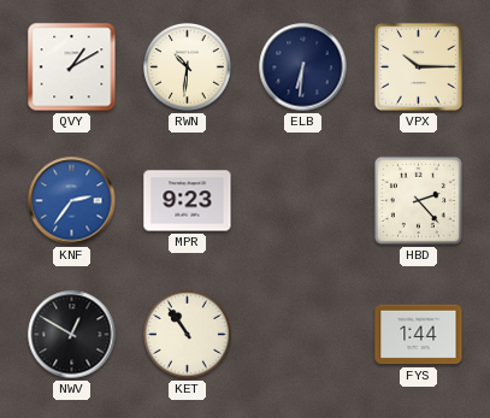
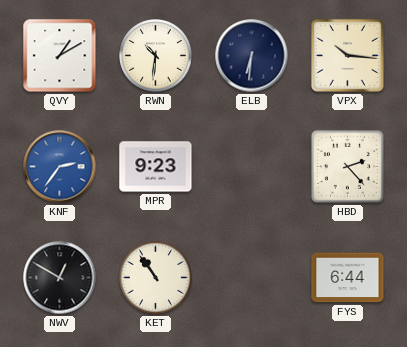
VPX: 10:15 -> 10:16 (347, 55)
FYS: 1:44 -> 6:44 (348, 278)
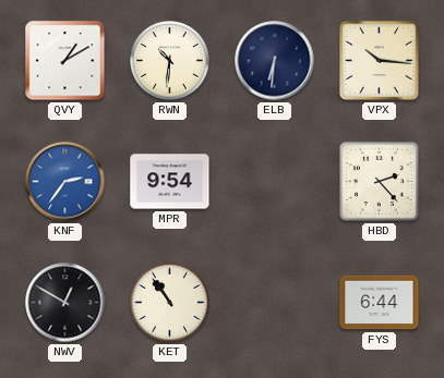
MPR: 9:23 -> 9:54 (170, 182)
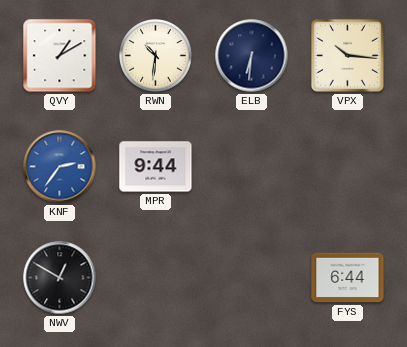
MPR: 9:54 -> 9:44 (156, 167)
HBD: 2:23 -> none (379, 181)
KET: 10:54 -> none (170, 303)
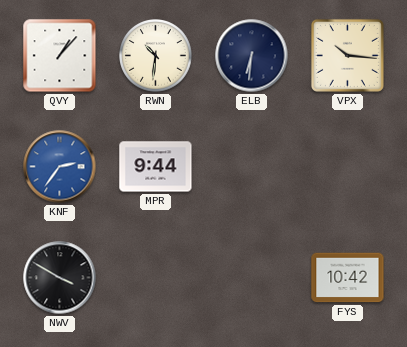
QVY: 1:10 -> 1:07 (60, 56)
NWV: 12:50 -> 3:50 (60, 278)
FYS: 6:44 -> 10:42 (348, 278)
